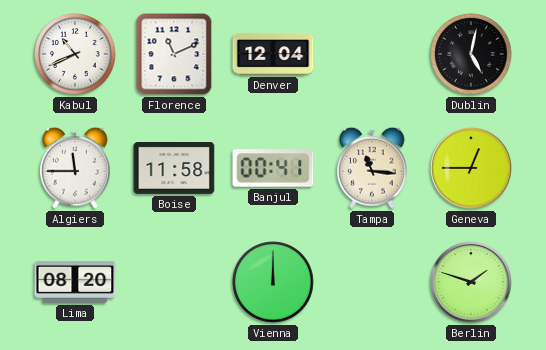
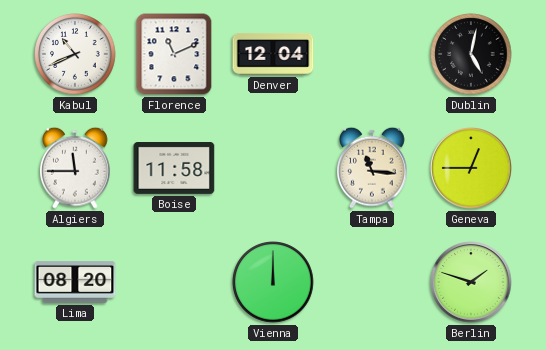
Banjul: 00:41 -> none (273, 168)
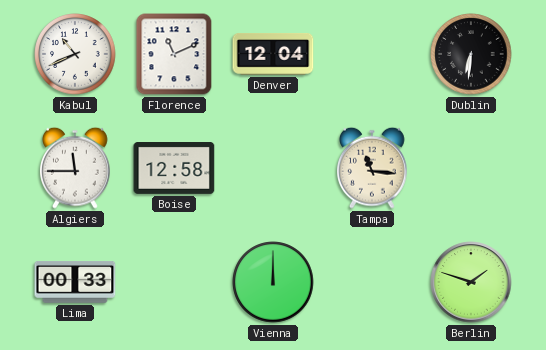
Dublin: 5:02 -> 6:31 (471, 54)
Boise: 11:58 -> 12:58 (174, 169)
Geneva: 12:45 -> none (471, 168)
Lima: 08:20 -> 00:33 (75, 283)
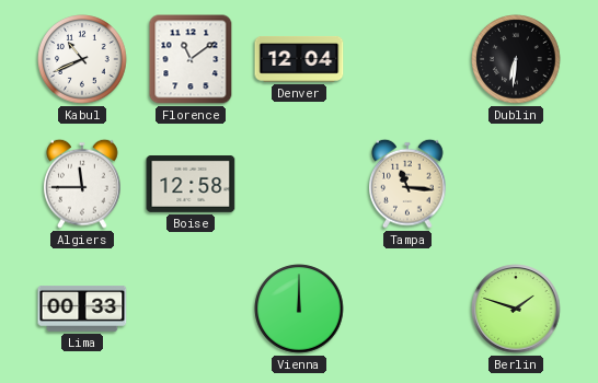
Florence: 11:11 -> 11:09 (191, 59)
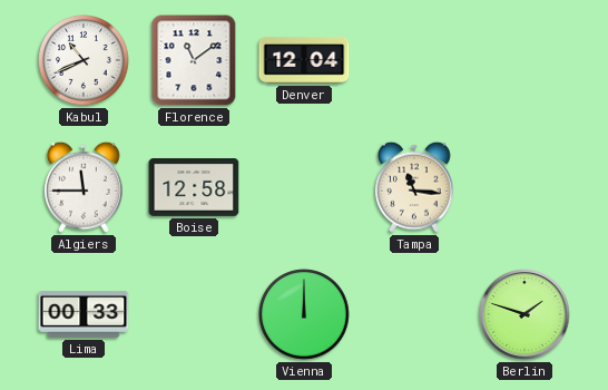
Dublin: 6:31 -> none (516, 59)
